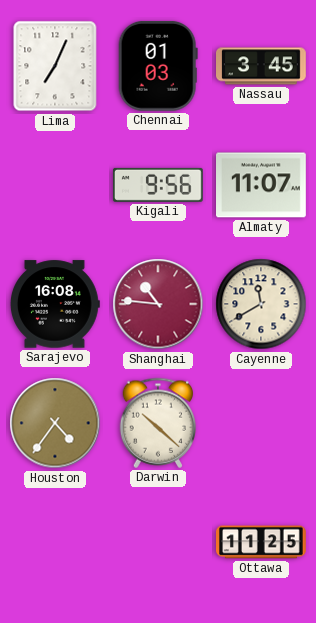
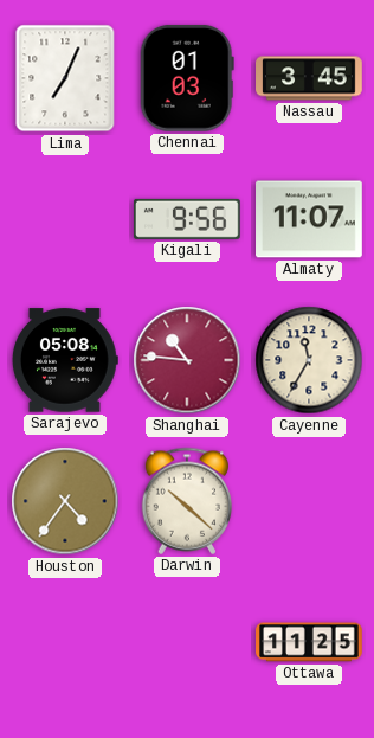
Sarajevo: 16:08 -> 05:08 (65, 360)
Cayenne: 11:40 -> 11:35 (309, 360)
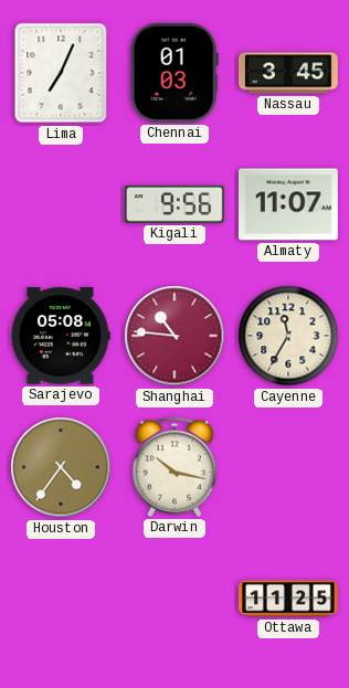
Darwin: 10:22 -> 10:17 (174, 467)
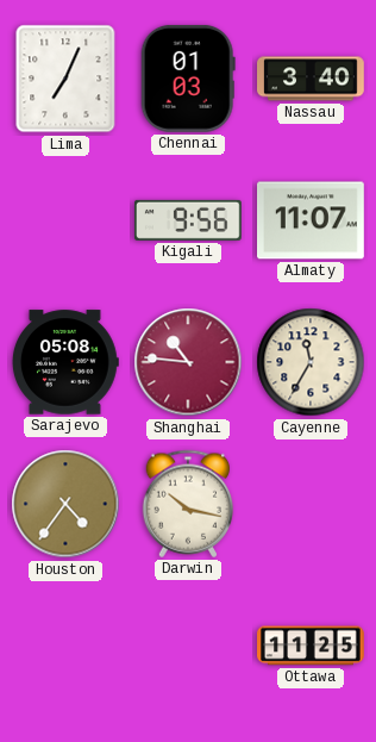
Nassau: 3:45 -> 3:40 (312, 79)
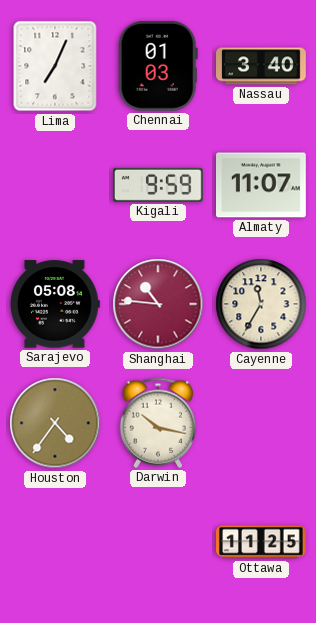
Kigali: 9:56 -> 9:59 (158, 185)
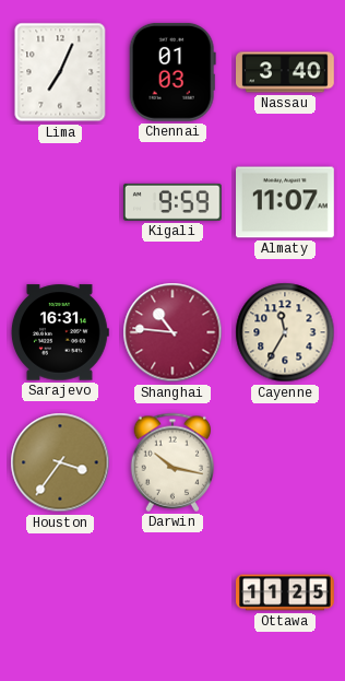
Sarajevo: 05:08 -> 16:31 (60, 332)
Houston: 4:36 -> 3:36 (60, 462)
